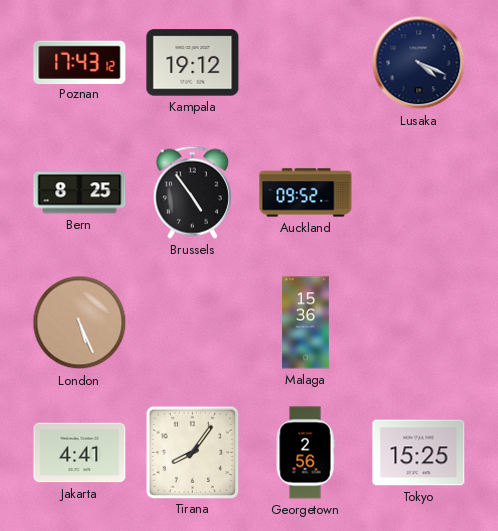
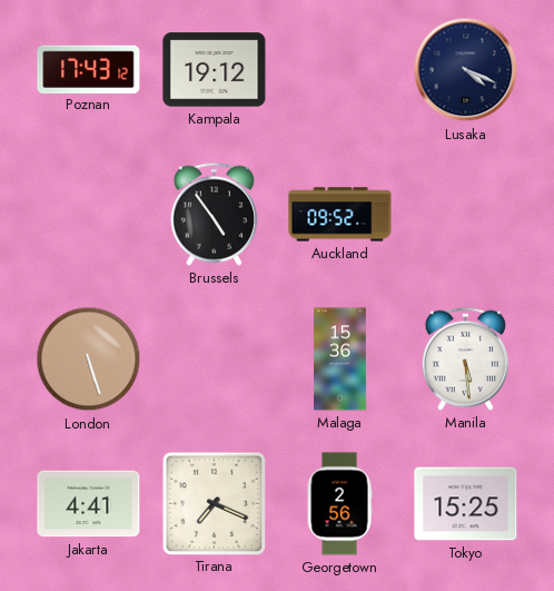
Bern: 8:25 -> none (80, 193)
London: 5:26 -> 5:27 (89, 359)
Manila: none -> 5:29 (465, 358)
Tirana: 8:06 -> 7:19 (214, 503)
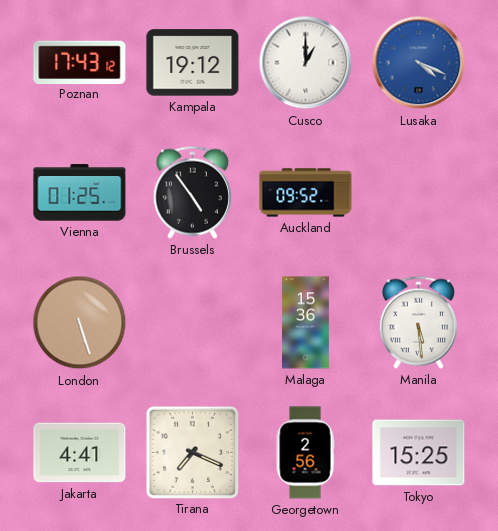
Cusco: none -> 1:00 (306, 63)
Lusaka dial: navy -> blue (419, 63)
Vienna: none -> 01:25 (80, 193)
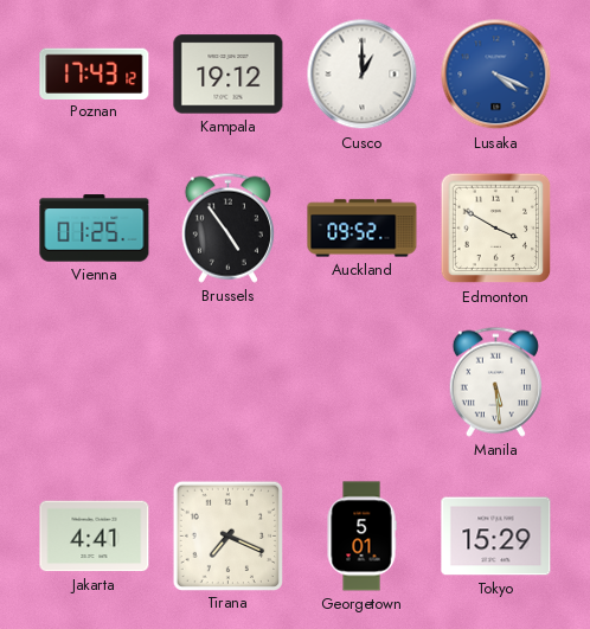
Edmonton: none -> 3:50 (496, 229)
London: 5:27 -> none (80, 323)
Malaga: 15:36 -> none (306, 323)
Georgetown: 2:56 -> 5:01 (361, 537)
Tokyo: 15:25 -> 15:29 (496, 537)
